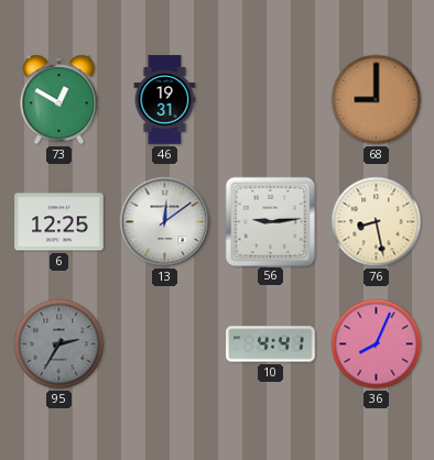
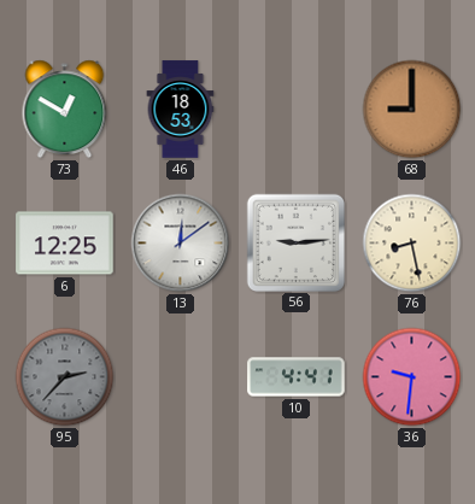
46: 19:31 -> 18:53 (181, 110)
95: 2:35 -> 2:37 (65, 377)
36: 8:04 -> 9:31 (412, 377)
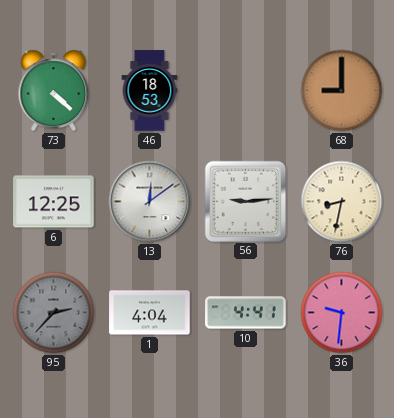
73: 12:50 -> 4:22 (54, 91)
76: 8:28 -> 8:32 (342, 202)
1: none -> 4:04 (150, 313)
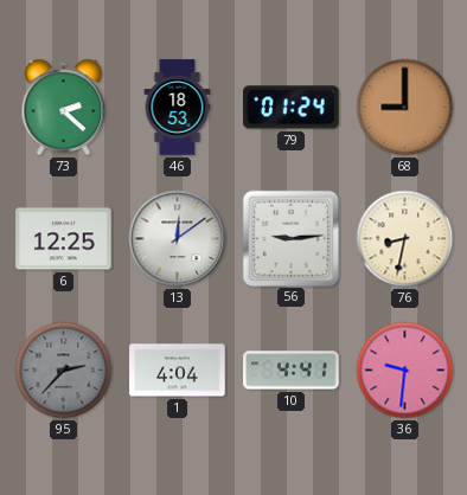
73: 4:22 -> 2:22 (64, 108)
79: none -> 01:24 (292, 108)
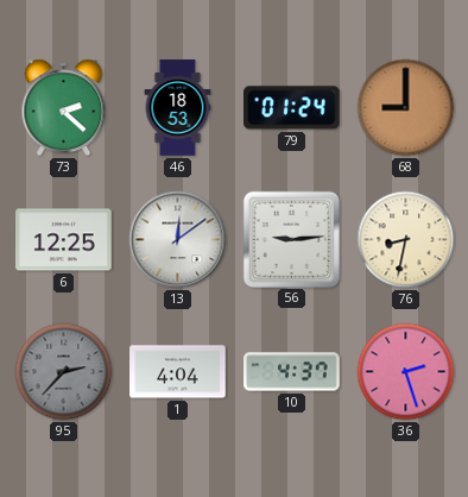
10: 4:41 -> 4:37 (292, 372)
36: 9:31 -> 2:27 (406, 372)
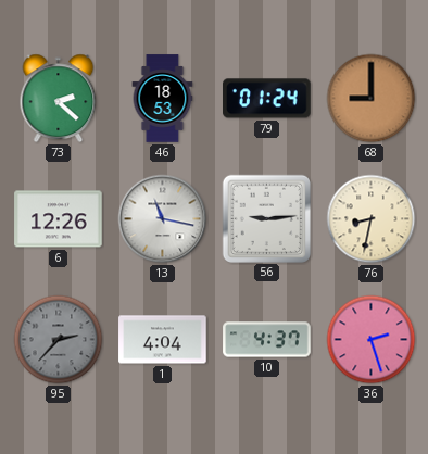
6: 12:25 -> 12:26 (59, 219)
13: 12:09 -> 11:17 (163, 219)
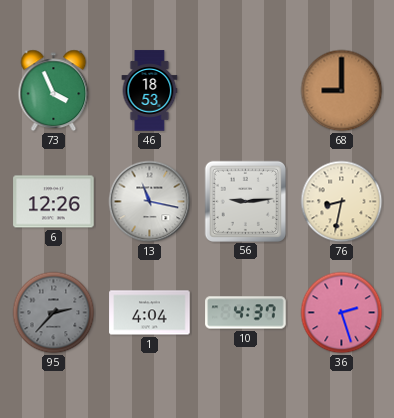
73: 2:22 -> 3:56 (54, 91)
79: 01:24 -> none (267, 99)
